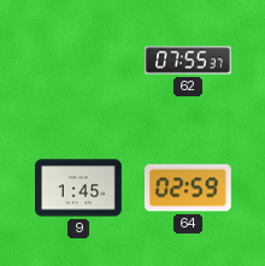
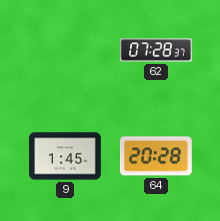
62: 07:55 -> 07:28 (157, 50)
64: 02:59 -> 20:28 (156, 156)
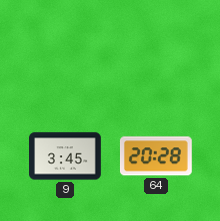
62: 07:28 -> none (157, 50)
9: 1:45 -> 3:45 (66, 156)
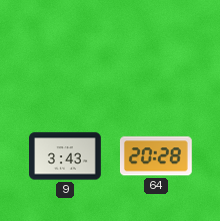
9: 3:45 -> 3:43 (66, 156)
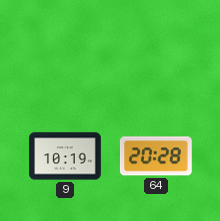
9: 3:43 -> 10:19 (66, 156)
